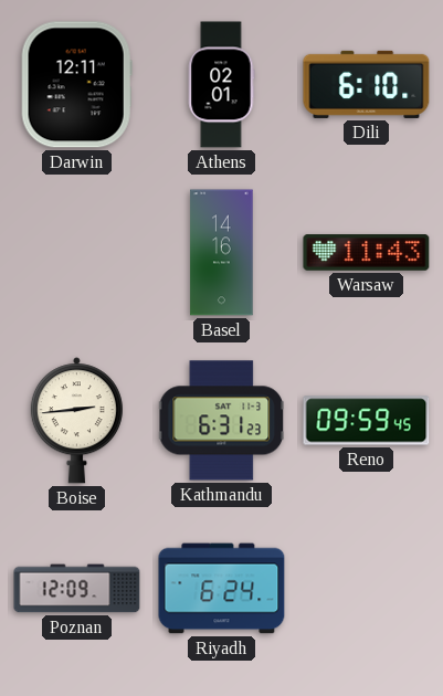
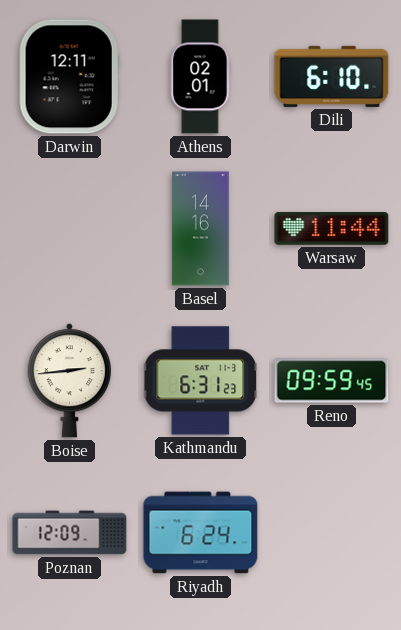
Warsaw: 11:43 -> 11:44 (332, 229)
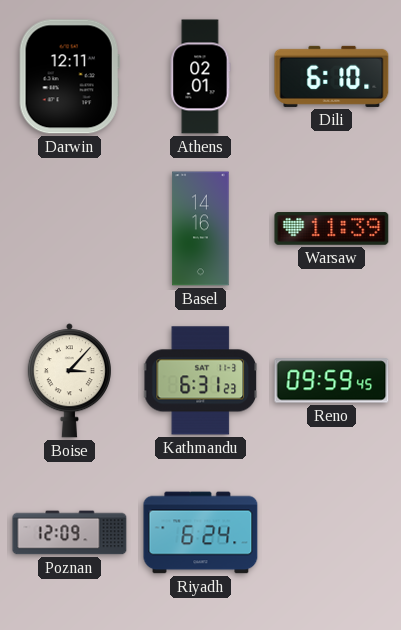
Warsaw: 11:44 -> 11:39 (332, 229)
Boise: 2:44 -> 3:07 (69, 381)
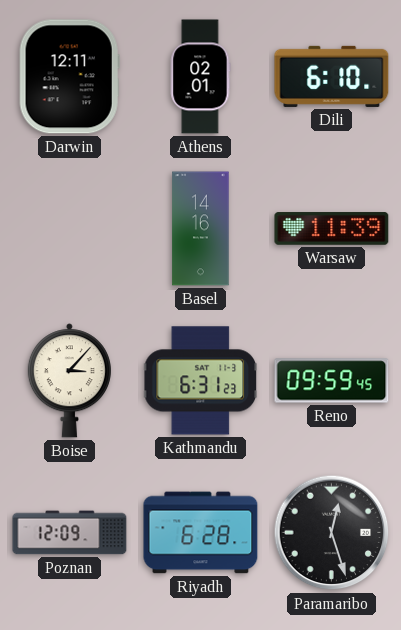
Riyadh: 6:24 -> 6:28 (201, 533)
Paramaribo: none -> 12:27 (332, 533)
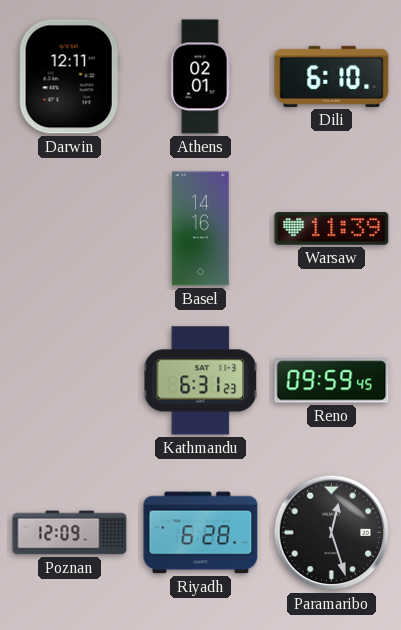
Boise: 3:07 -> none (69, 381)
